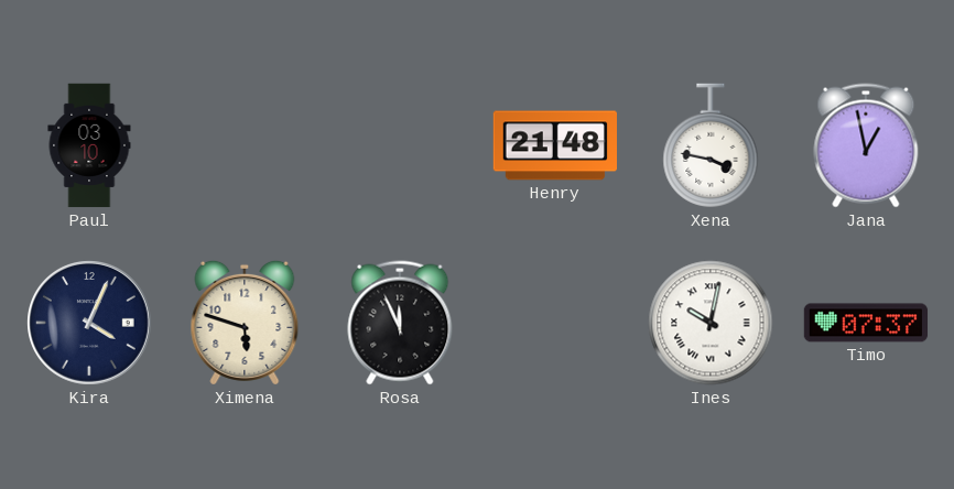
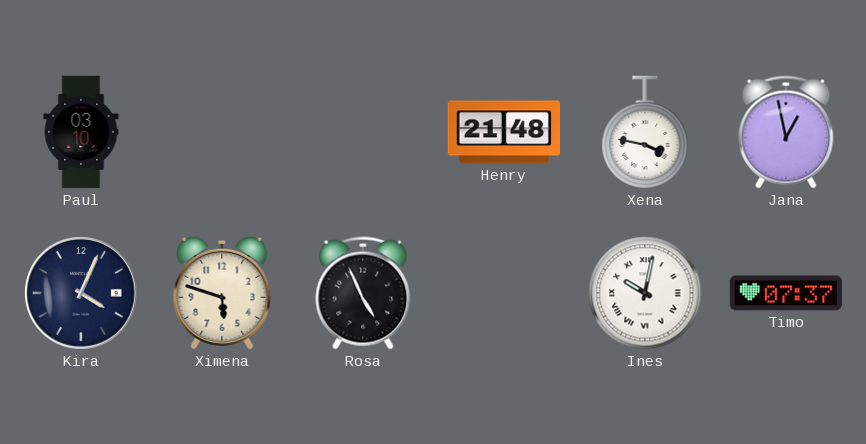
Rosa: 11:56 -> 4:56 (363, 293)
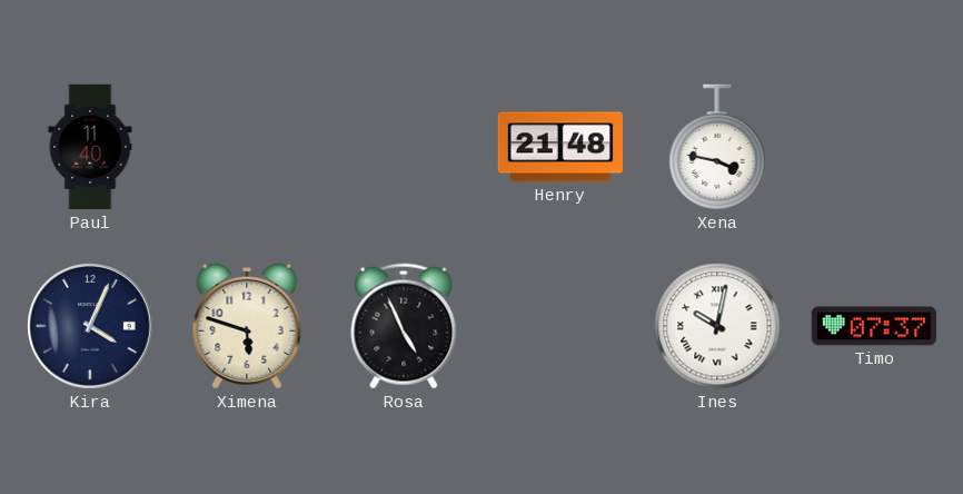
Paul: 03:10 -> 11:40 (90, 147)
Jana: 12:58 -> none (786, 132)
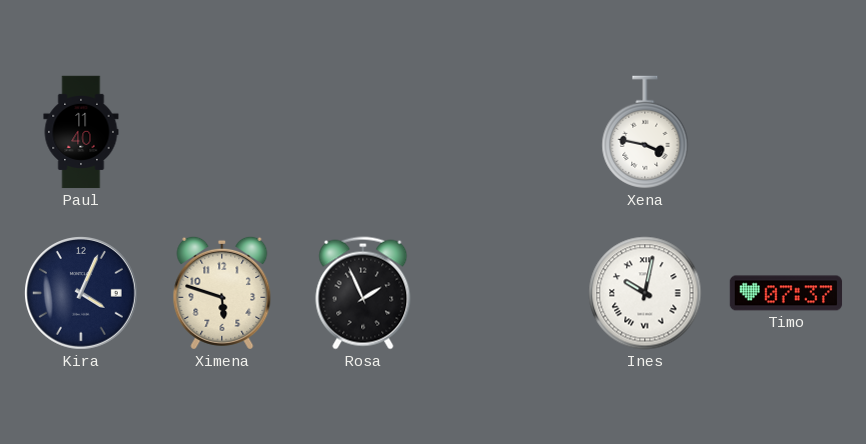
Henry: 21:48 -> none (559, 147)
Rosa: 4:56 -> 1:56 (363, 293)
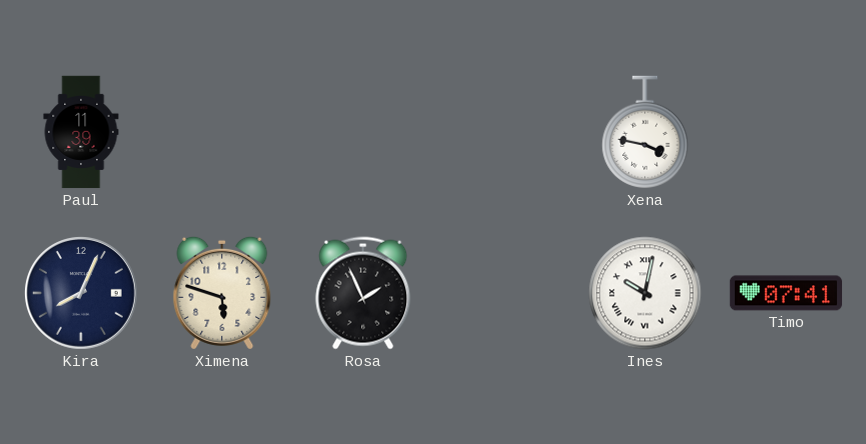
Paul: 11:40 -> 11:39 (81, 132)
Kira: 4:04 -> 8:04 (82, 294)
Timo: 07:37 -> 07:41 (786, 293)
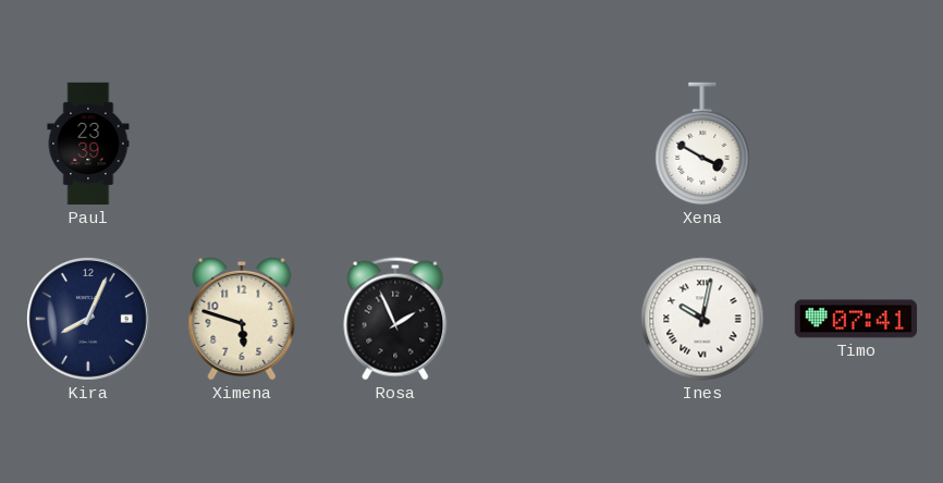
Paul: 11:39 -> 23:39 (88, 144)
Xena: 3:47 -> 3:50 (702, 144)
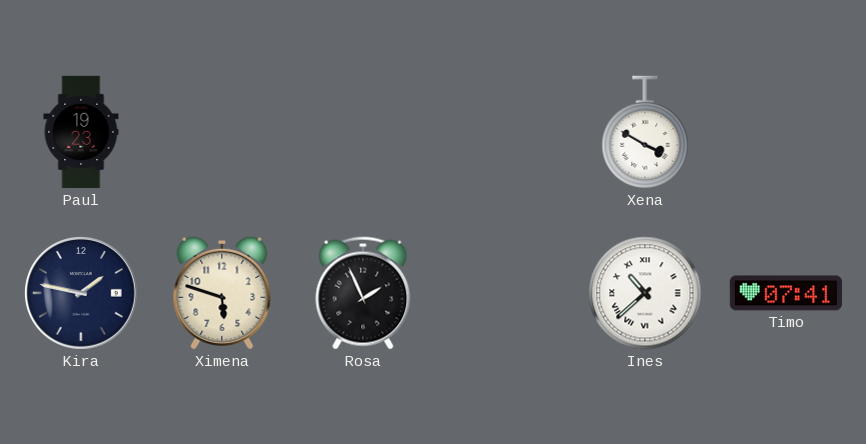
Paul: 23:39 -> 19:23 (81, 132)
Kira: 8:04 -> 1:47 (82, 294)
Ines: 10:02 -> 10:38 (645, 293)
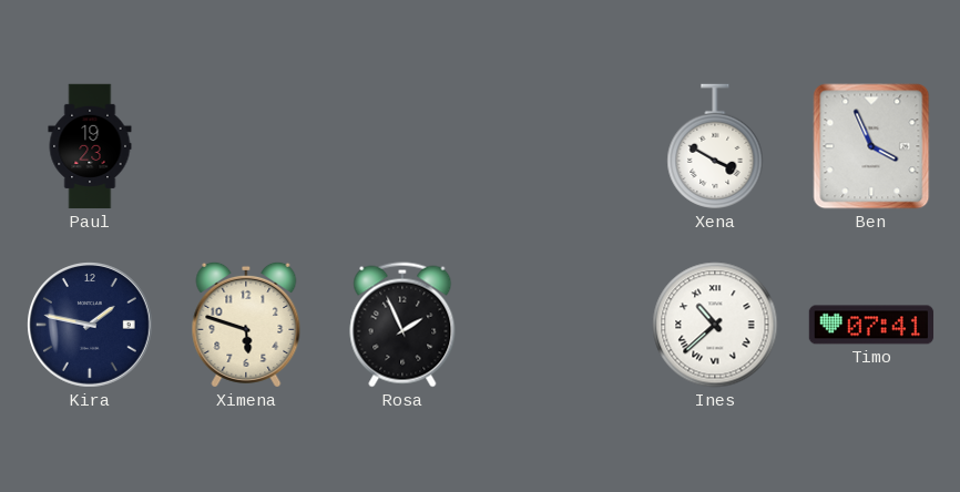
Ben: none -> 3:56 (871, 146)
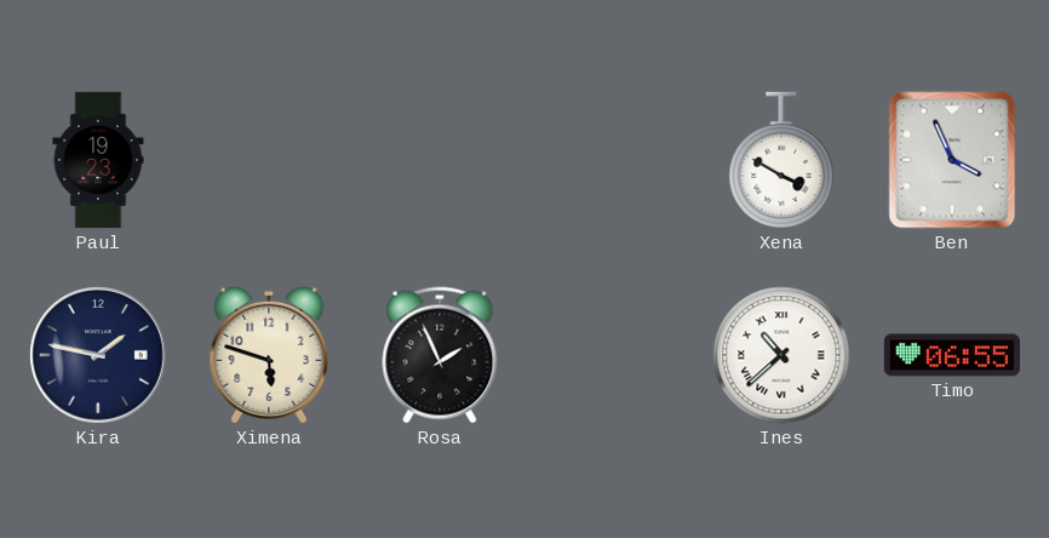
Timo: 07:41 -> 06:55 (952, 355)
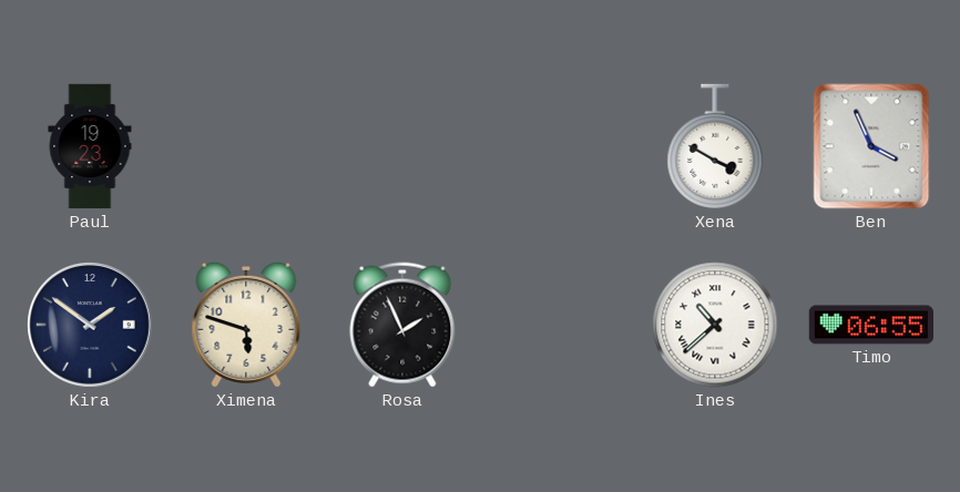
Kira: 1:47 -> 1:51 (91, 326)
